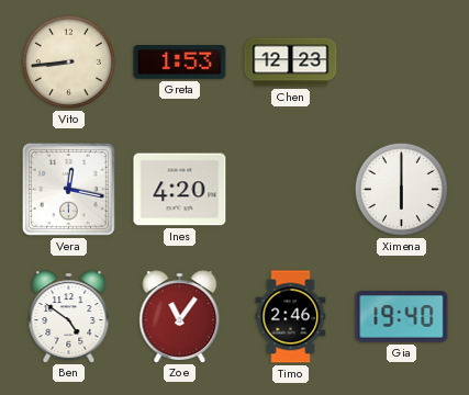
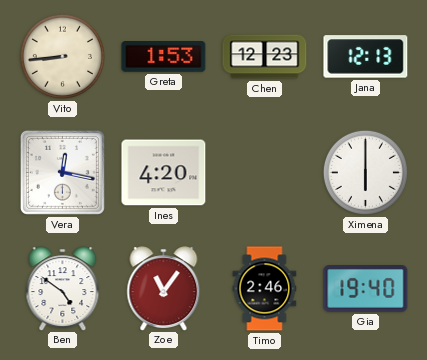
Jana: none -> 12:13 (366, 57)
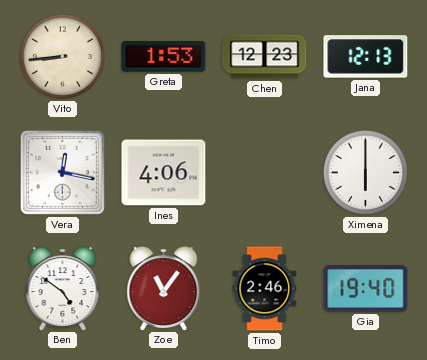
Ines: 4:20 -> 4:06 (164, 173)
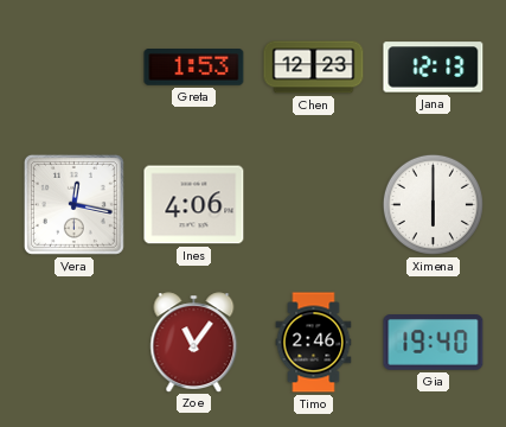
Vito: 8:44 -> none (62, 56)
Ben: 4:51 -> none (63, 288)
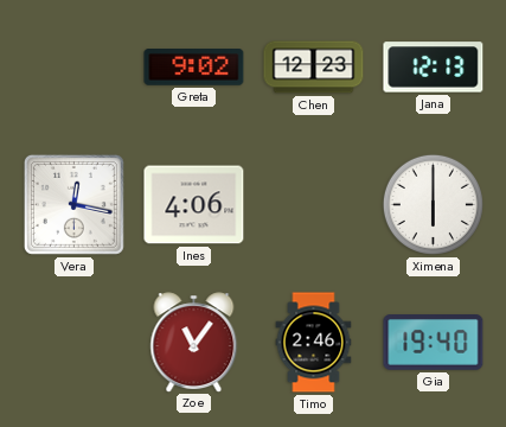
Greta: 1:53 -> 9:02 (194, 68)
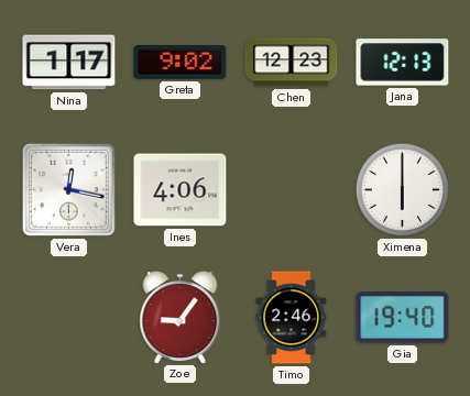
Nina: none -> 1:17 (69, 63)
Zoe: 11:06 -> 9:06 (181, 317)
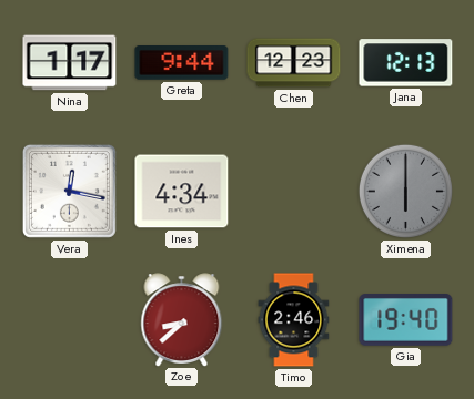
Greta: 9:02 -> 9:44 (182, 63)
Ines: 4:06 -> 4:34 (182, 192)
Ximena dial: white -> grey (405, 191)
Zoe: 9:06 -> 8:38 (182, 319)
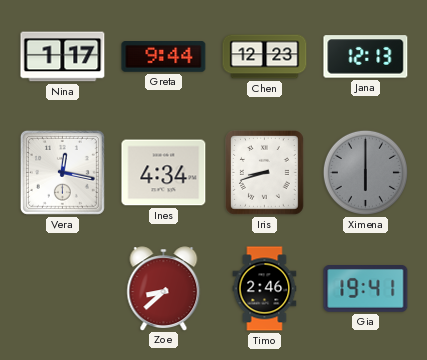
Iris: none -> 8:42 (265, 173)
Gia: 19:40 -> 19:41 (366, 289)
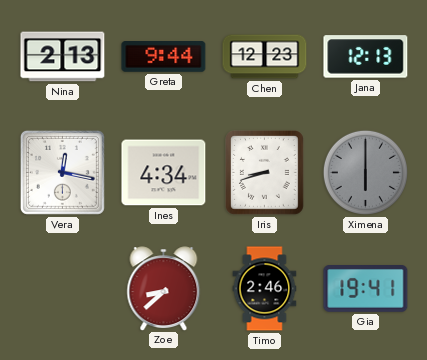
Nina: 1:17 -> 2:13 (63, 57)
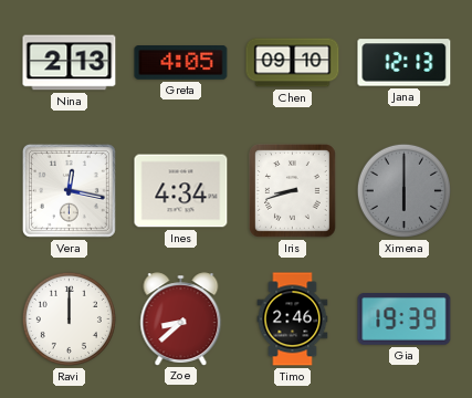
Greta: 9:44 -> 4:05 (181, 63)
Chen: 12:23 -> 09:10 (293, 63)
Ravi: none -> 12:00 (69, 318)
Gia: 19:41 -> 19:39 (405, 320)
